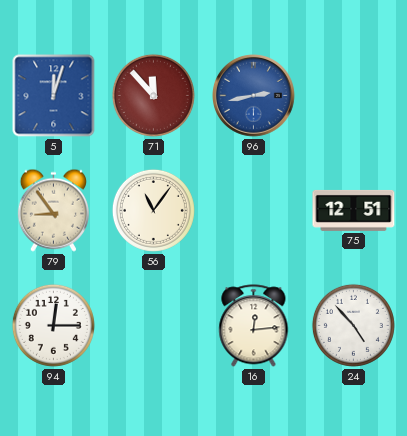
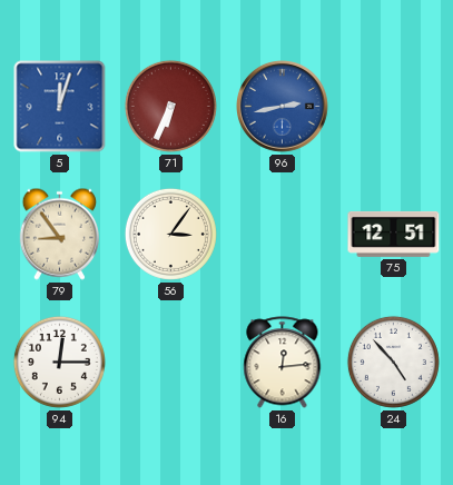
71: 11:53 -> 6:34 (170, 106)
56: 11:06 -> 3:06 (170, 234)
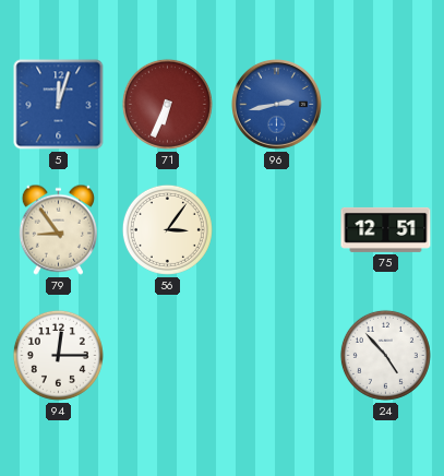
16: 12:14 -> none (283, 363)
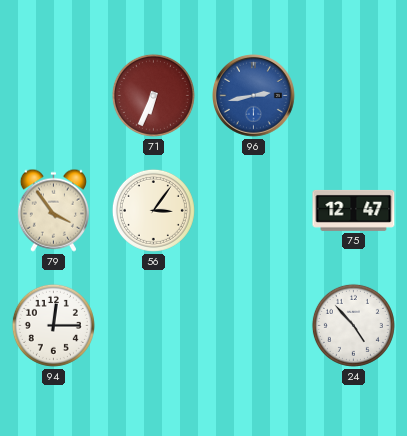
5: 12:03 -> none (59, 105)
79: 8:54 -> 3:54 (53, 210)
75: 12:51 -> 12:47 (354, 210)
